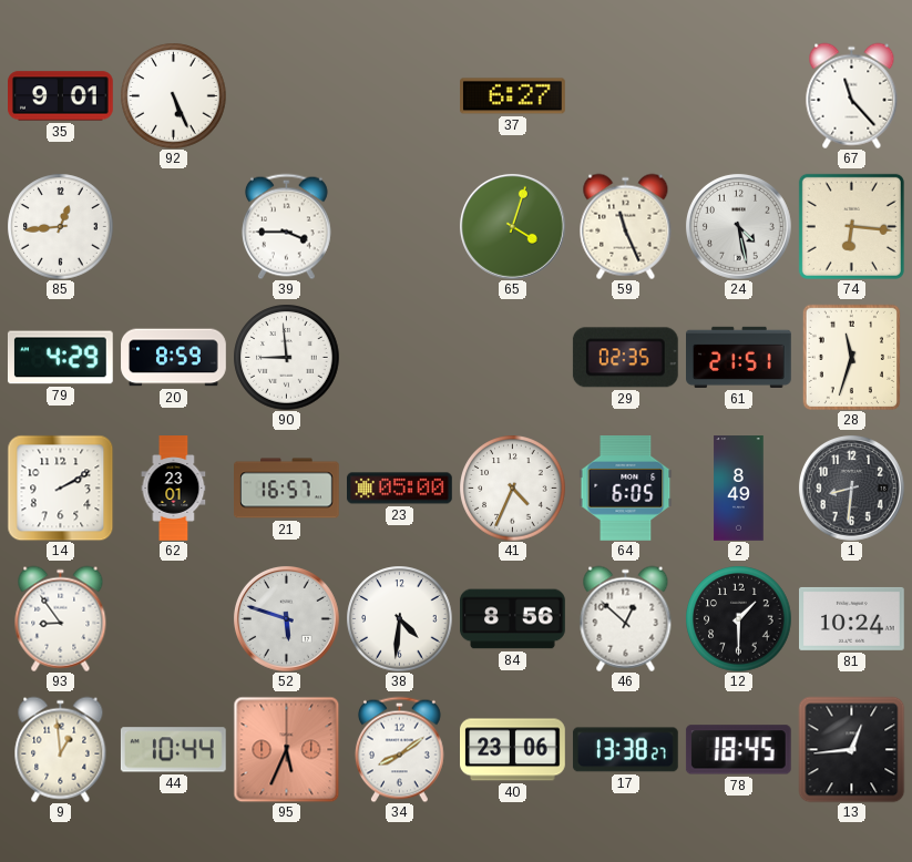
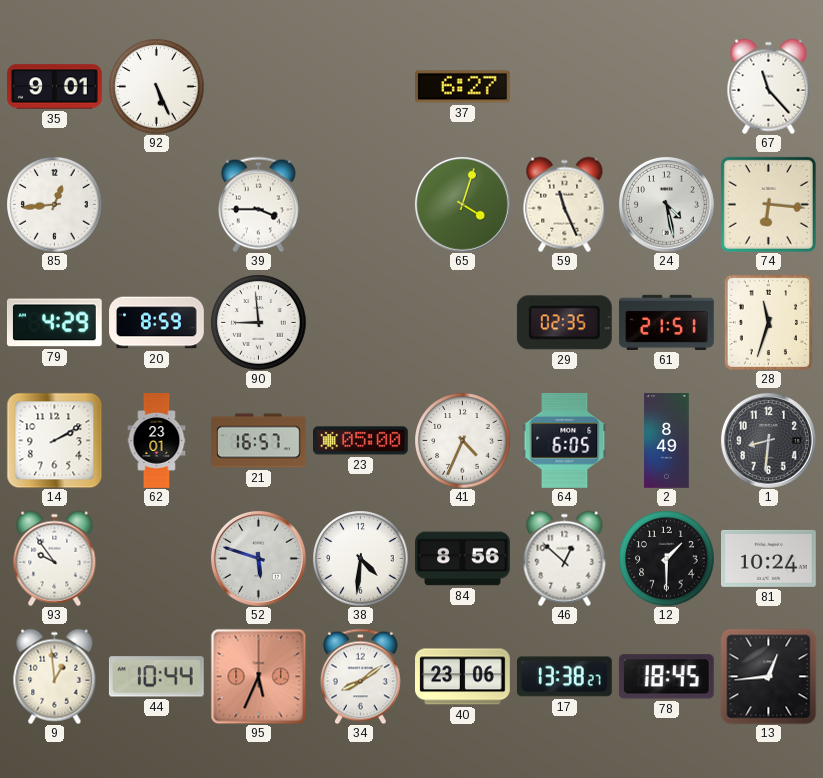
93: 8:54 -> 9:54 (55, 558)
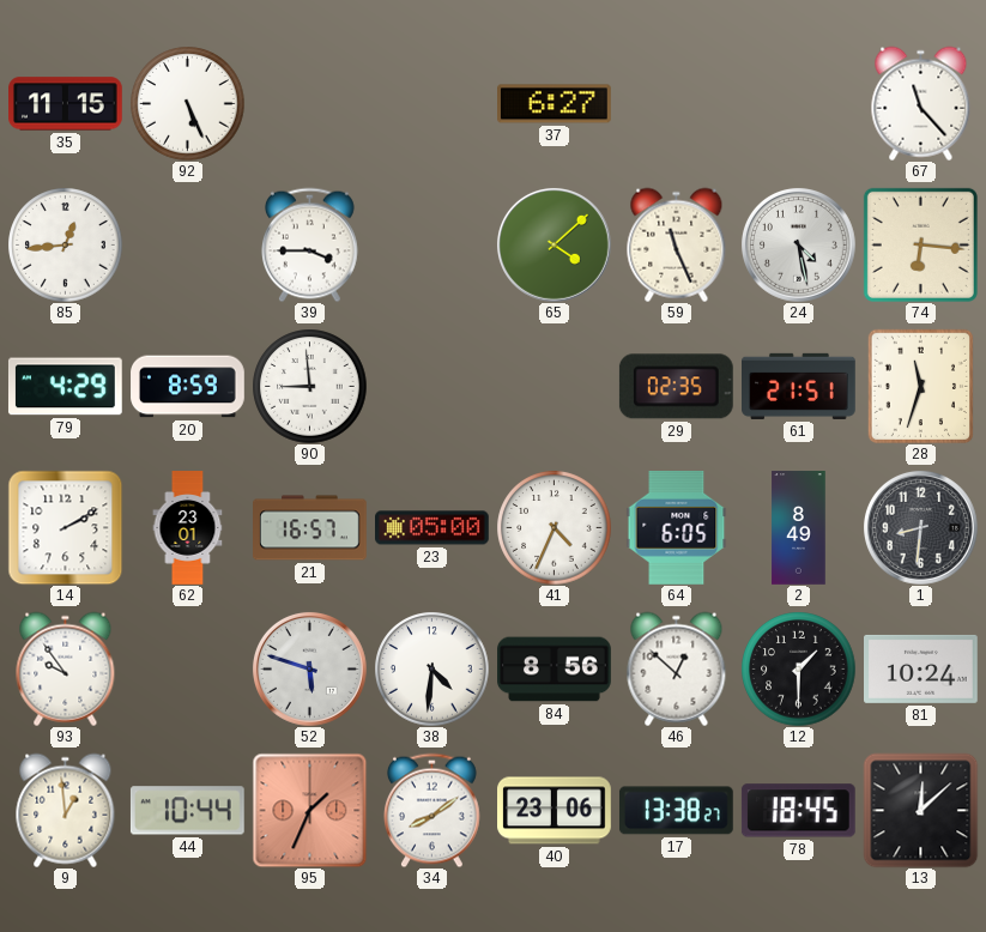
35: 9:01 -> 11:15 (66, 104)
65: 4:03 -> 4:08 (554, 244)
95: 5:34 -> 1:34 (309, 810)
13: 12:44 -> 12:08 (920, 810)
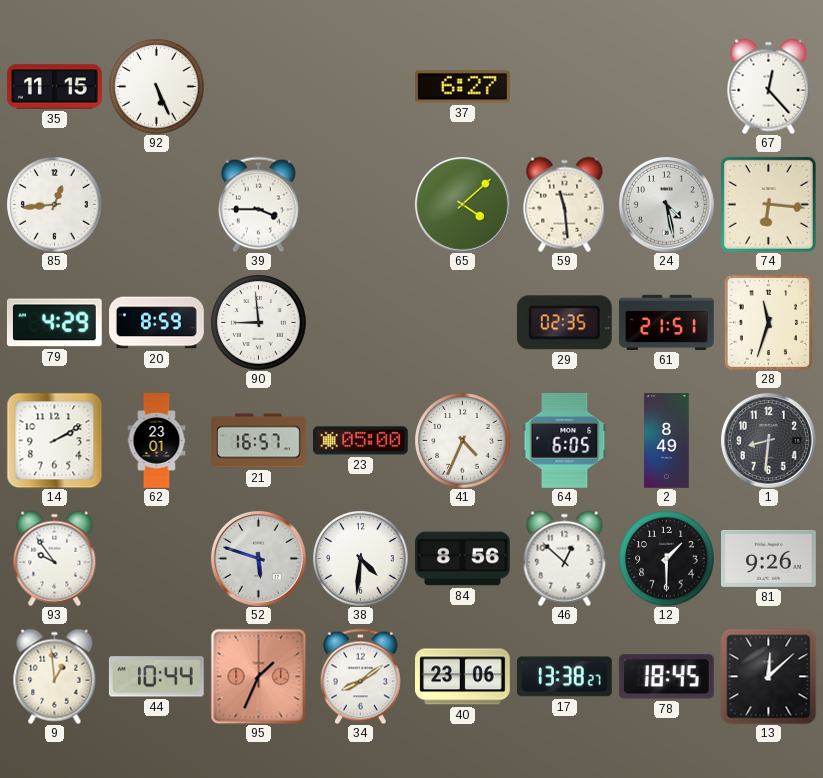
67: 11:23 -> 12:23 (769, 86)
59: 11:26 -> 11:29 (565, 204)
81: 10:24 -> 9:26 (769, 558)
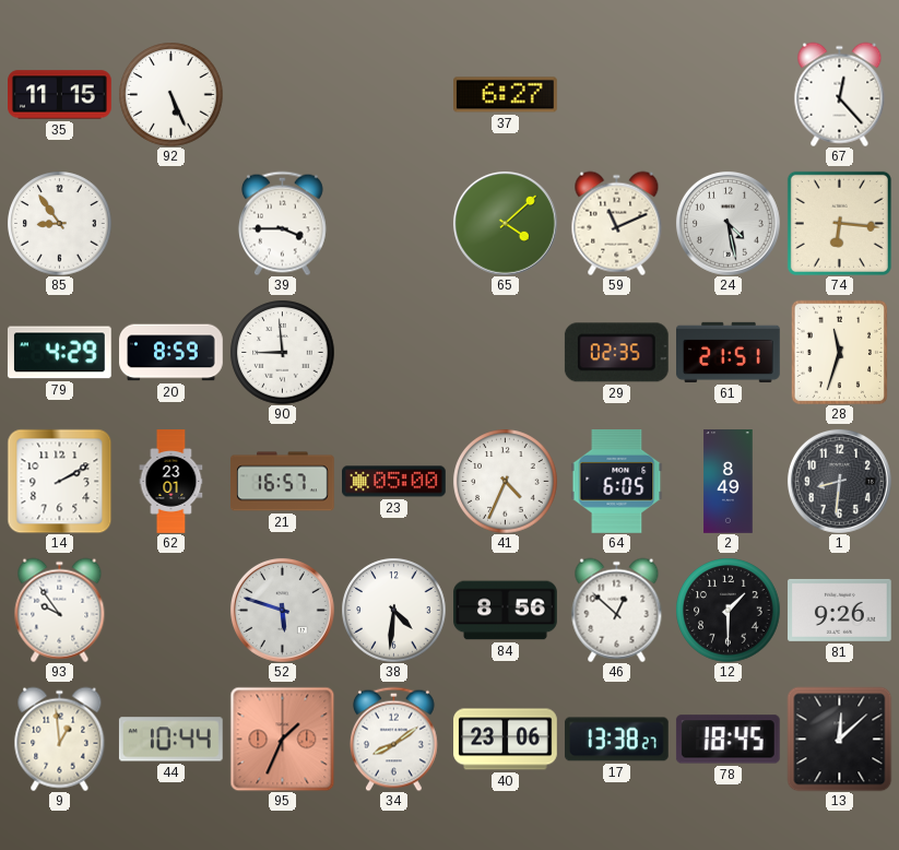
85: 12:44 -> 8:54 (59, 223)
59: 11:29 -> 11:11 (617, 223)
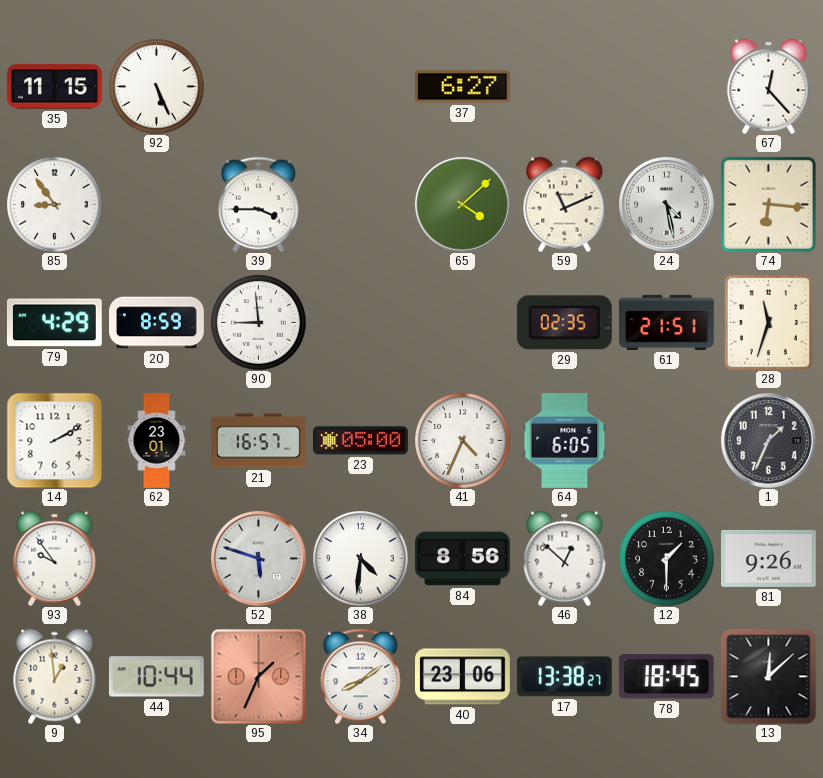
2: 8:49 -> none (729, 482)
1: 8:31 -> 1:34 (768, 440)
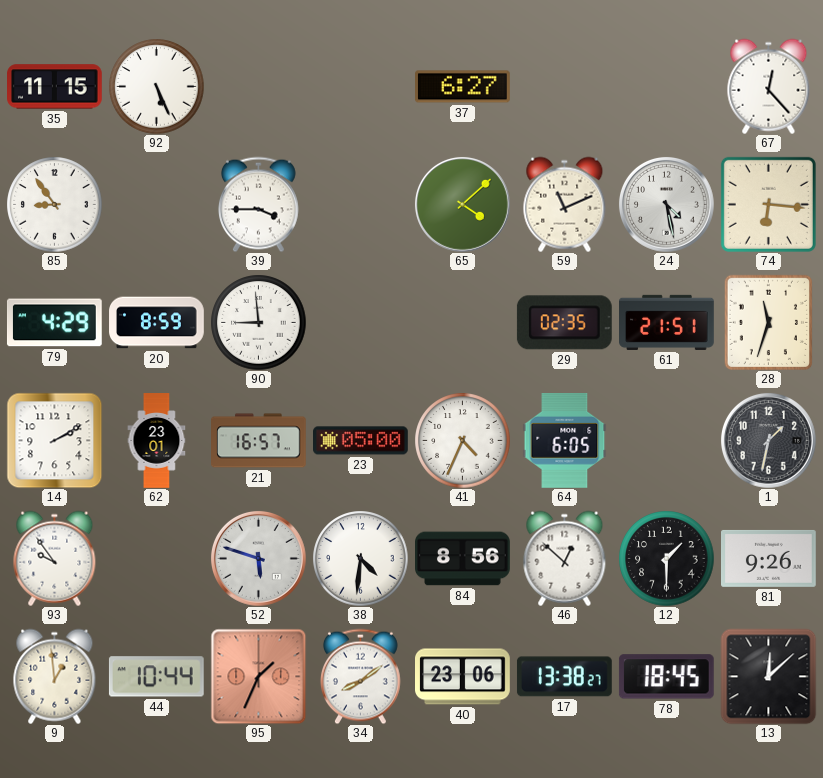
1: 1:34 -> 1:32 (768, 440)
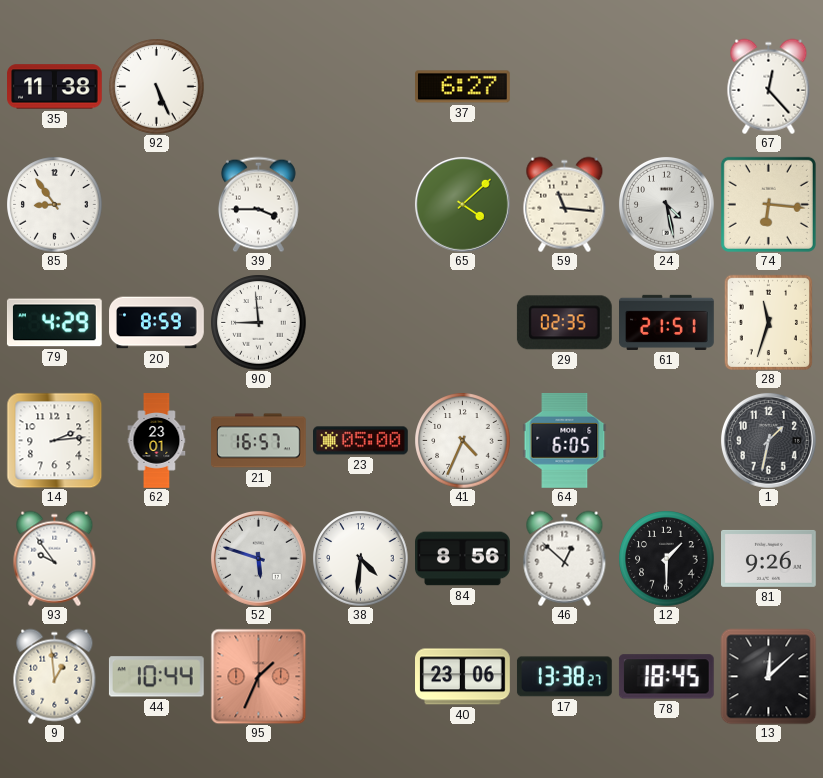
35: 11:15 -> 11:38 (55, 87)
59: 11:11 -> 11:16 (565, 204)
14: 2:10 -> 2:14 (54, 440)
34: 8:09 -> none (360, 676)
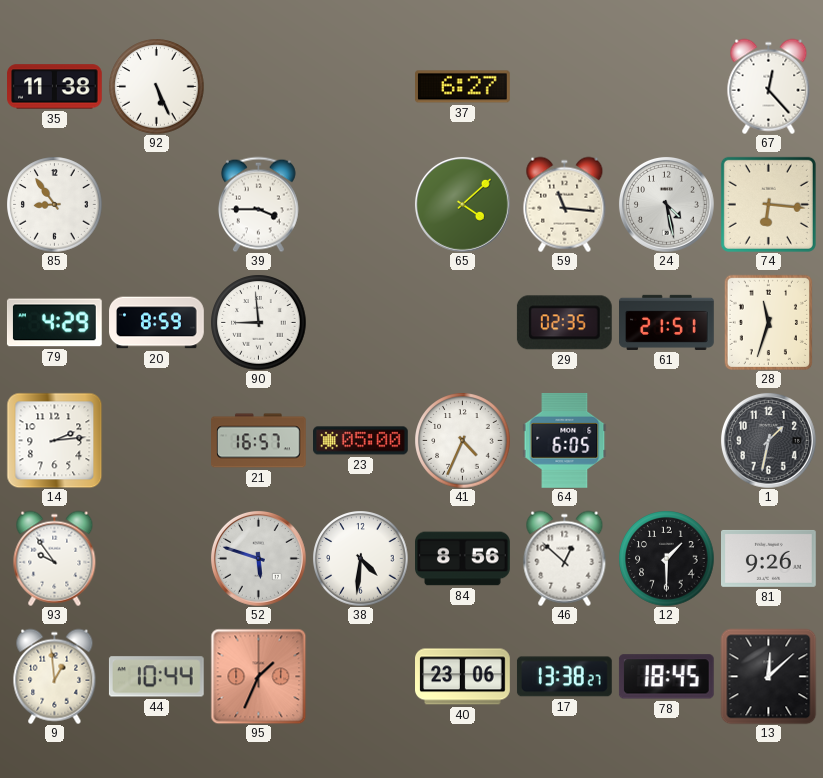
62: 23:01 -> none (157, 441)
